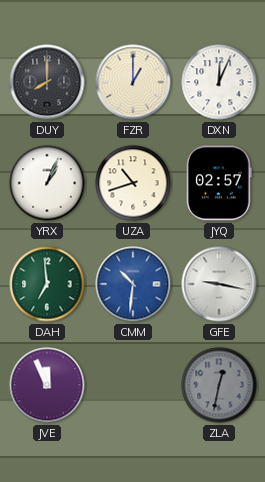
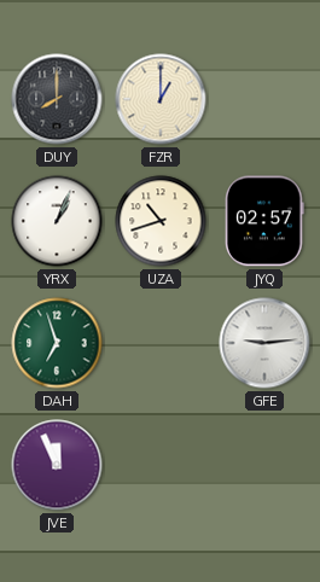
DXN: 12:04 -> none (219, 82)
DAH: 6:59 -> 6:57 (57, 343)
CMM: 10:31 -> none (133, 284)
GFE: 9:17 -> 9:14 (264, 343)
ZLA: 12:32 -> none (219, 385)
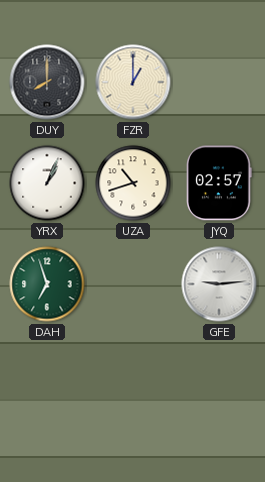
JVE: 11:56 -> none (57, 465)
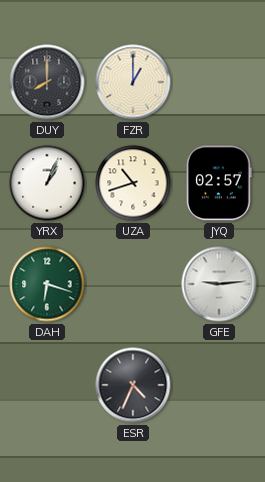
DAH: 6:57 -> 6:18 (47, 284)
ESR: none -> 4:34 (133, 385)
